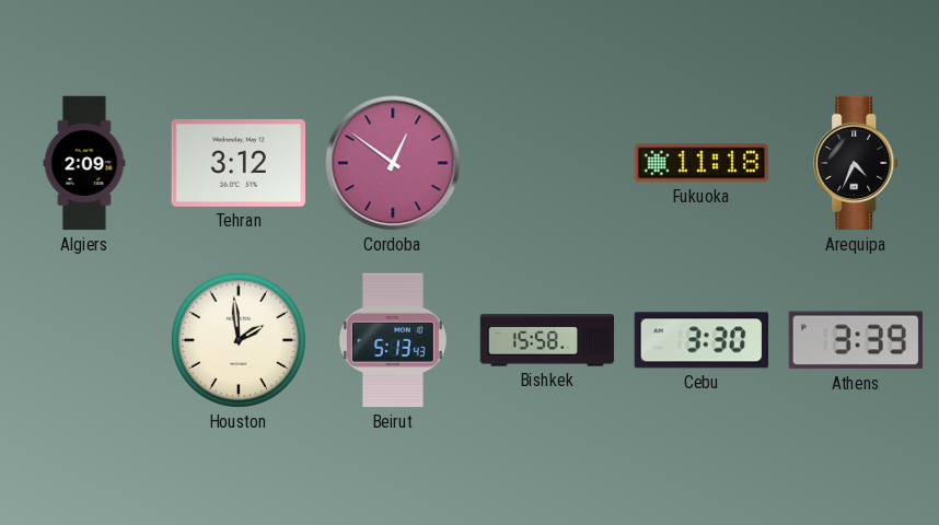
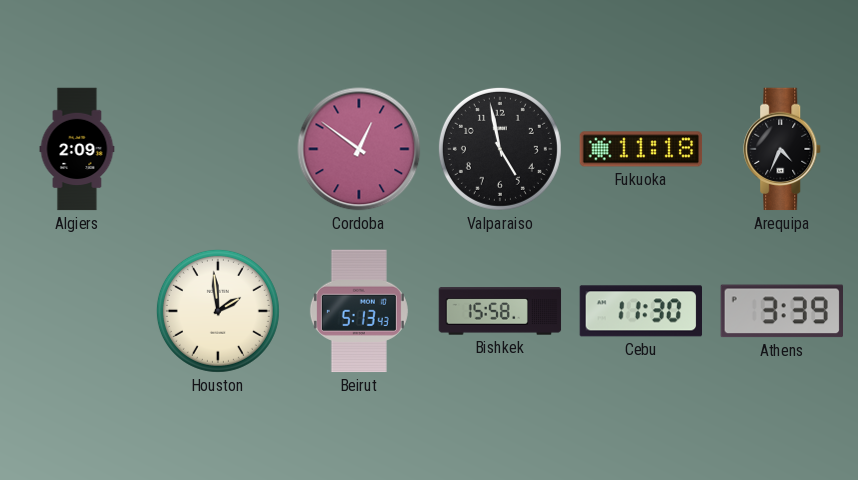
Tehran: 3:12 -> none (239, 163)
Valparaiso: none -> 4:58 (500, 149)
Cebu: 3:30 -> 11:30 (640, 311)
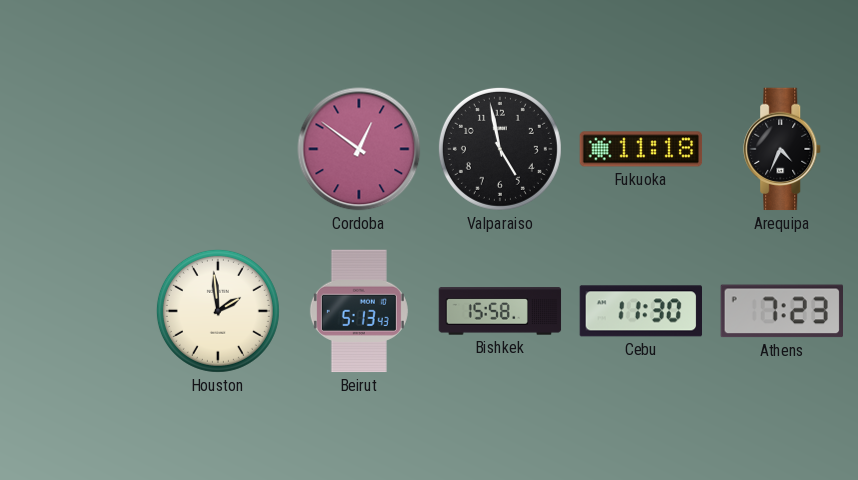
Algiers: 2:09 -> none (77, 149)
Athens: 3:39 -> 7:23 (781, 311)
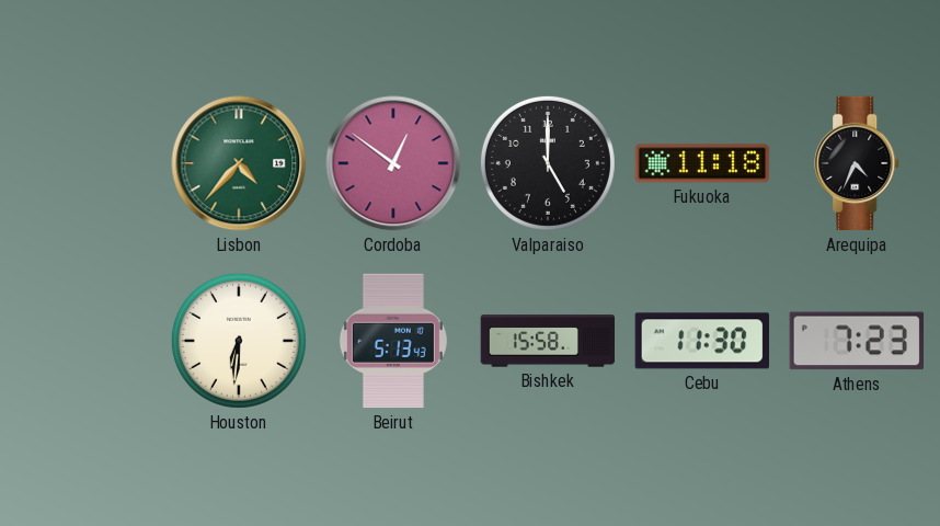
Lisbon: none -> 4:37 (239, 163)
Valparaiso: 4:58 -> 5:00 (548, 163)
Houston: 1:59 -> 6:31 (239, 341)
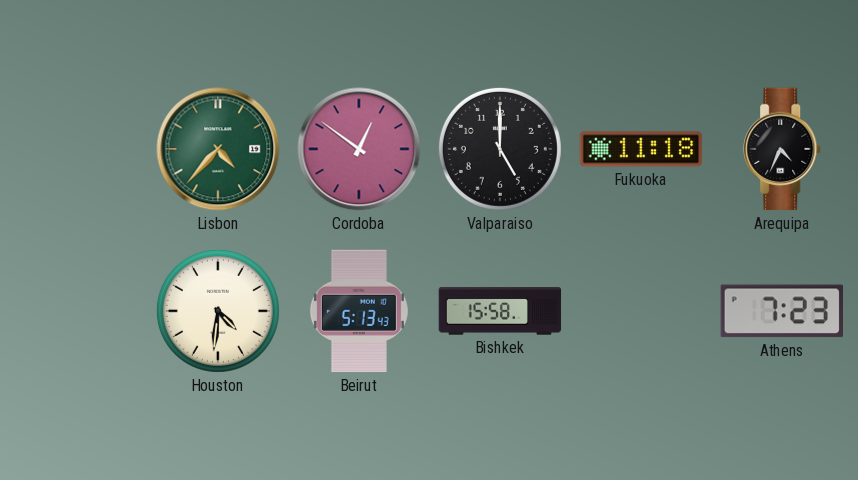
Houston: 6:31 -> 4:31 (218, 311)
Cebu: 11:30 -> none (701, 341)
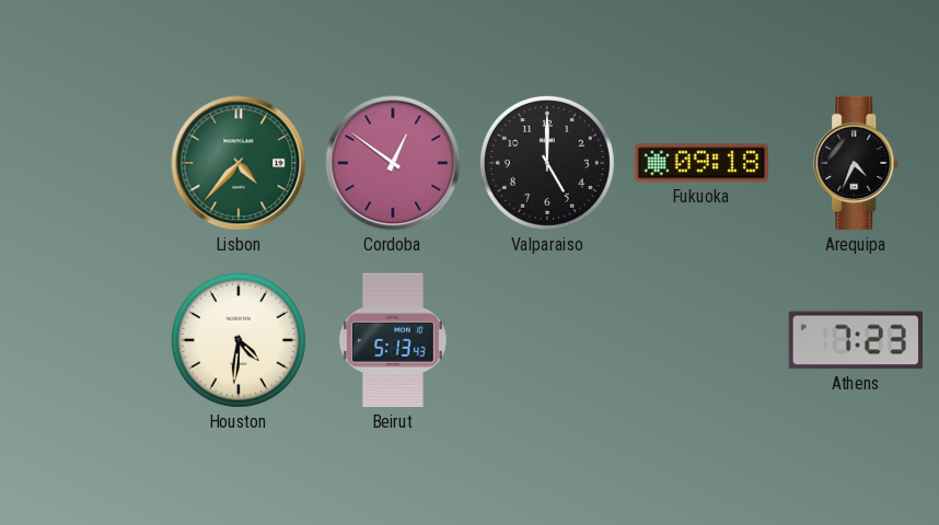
Fukuoka: 11:18 -> 09:18 (702, 163)
Bishkek: 15:58 -> none (500, 311)
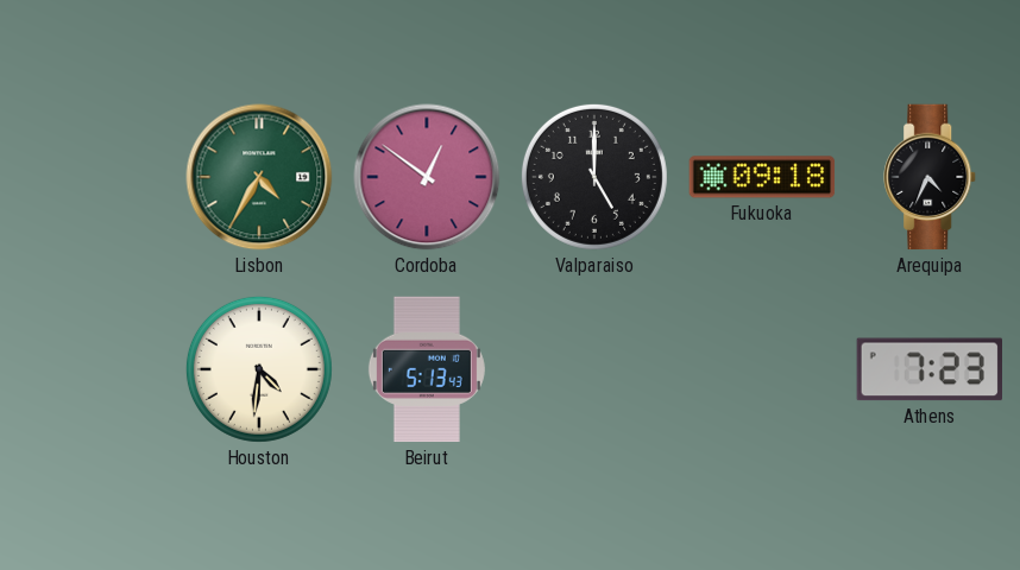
Lisbon: 4:37 -> 4:35 (259, 177)
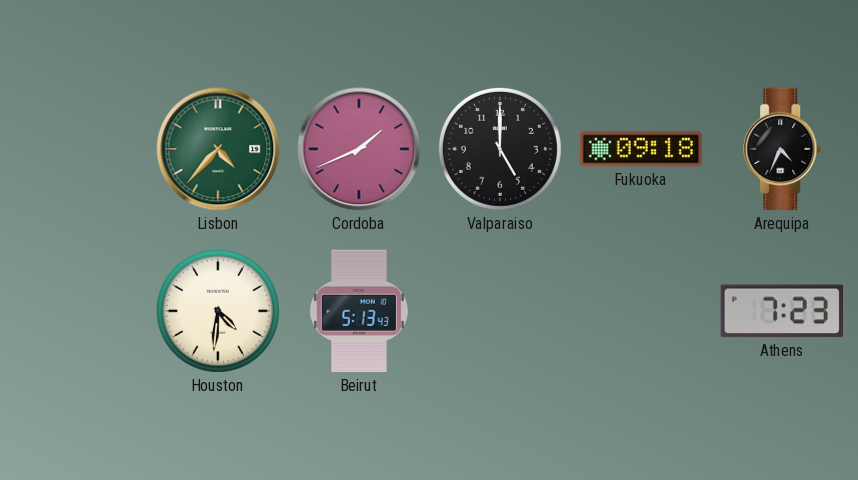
Lisbon: 4:35 -> 4:37 (218, 149)
Cordoba: 12:51 -> 1:41 (359, 149)
